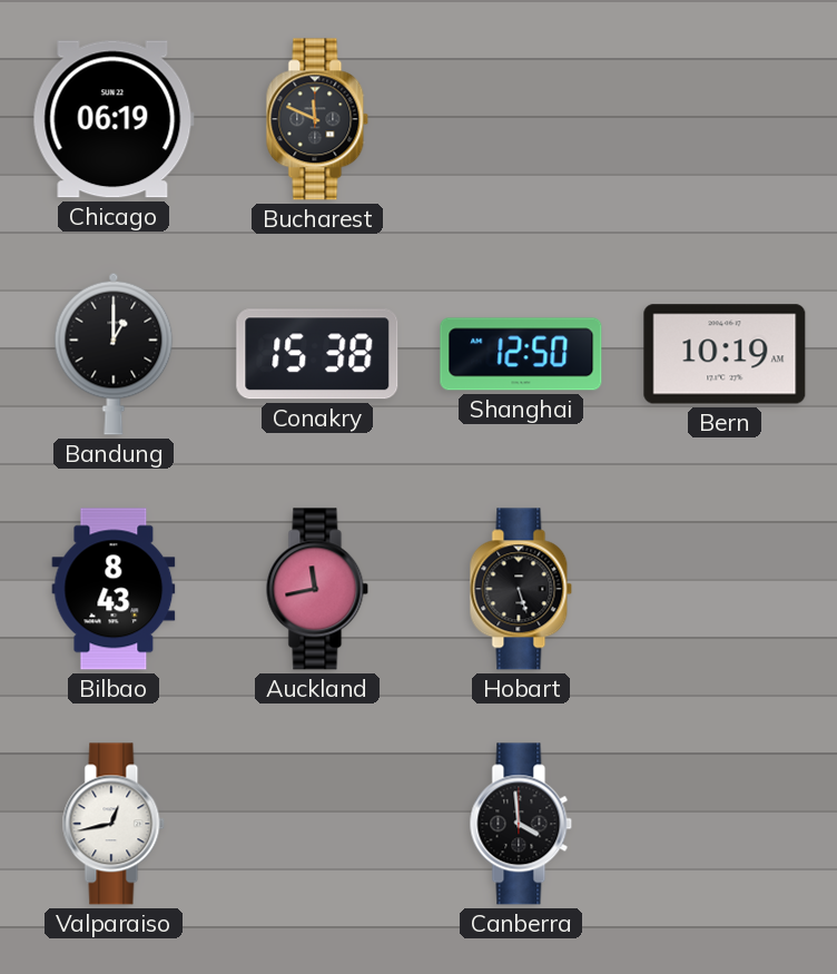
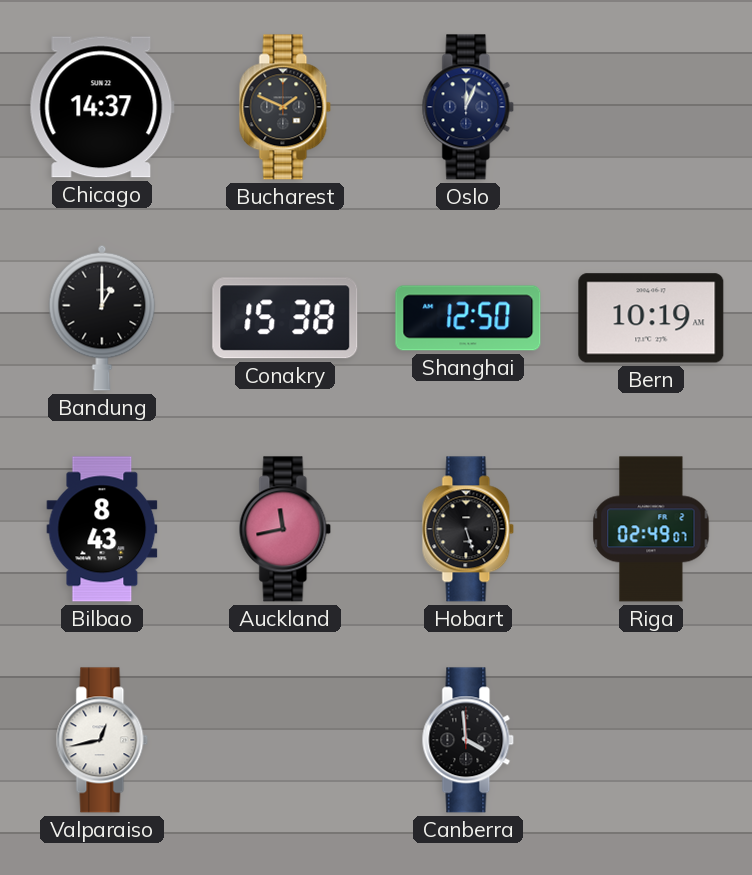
Chicago: 06:19 -> 14:37 (102, 107)
Bucharest: 11:49 -> 1:49 (285, 107)
Oslo: none -> 12:04 (468, 107)
Riga: none -> 02:49 (651, 529)
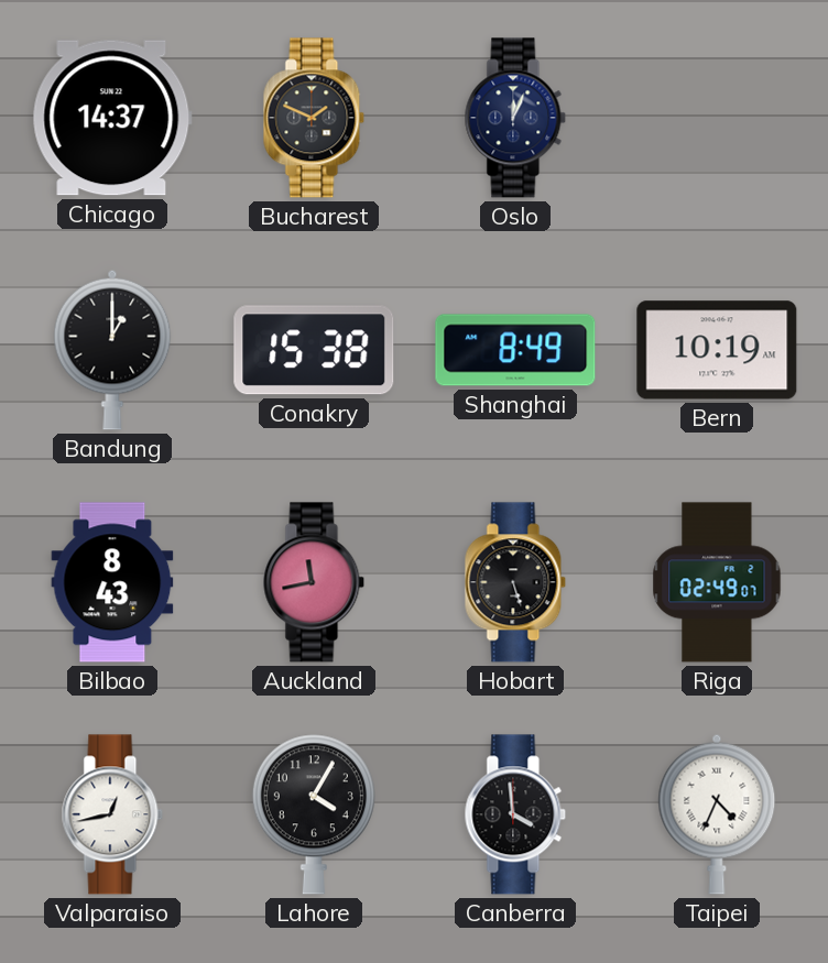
Shanghai: 12:50 -> 8:49 (515, 350)
Lahore: none -> 4:05 (314, 814)
Taipei: none -> 4:34 (717, 814)
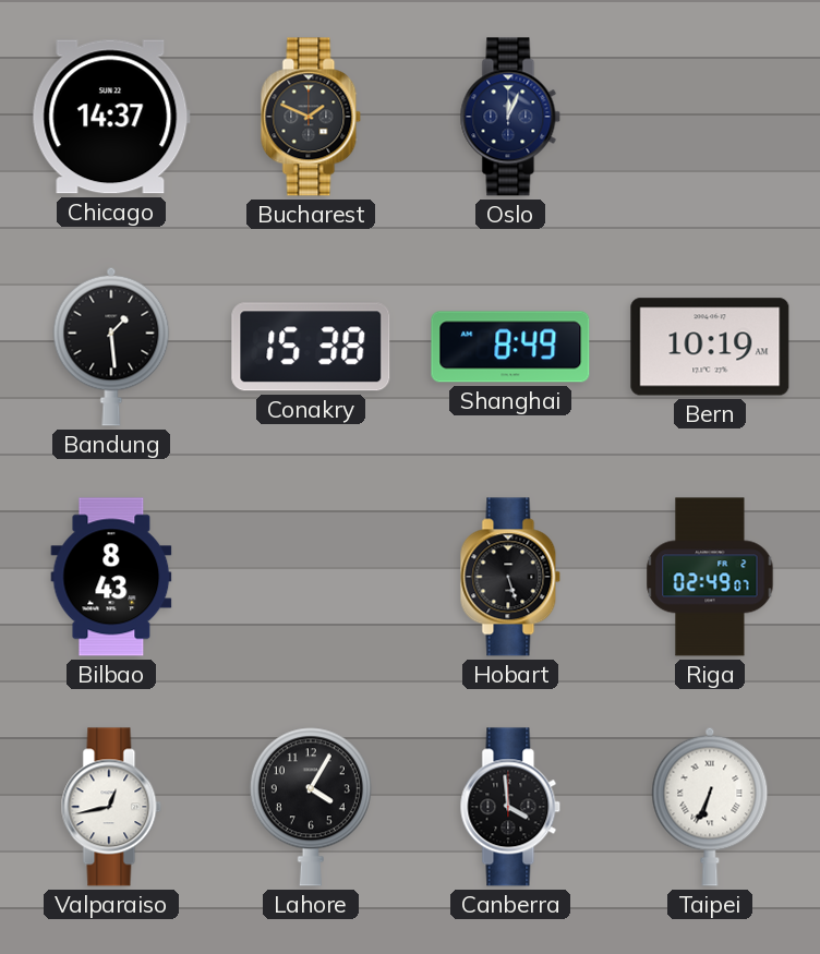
Bandung: 1:00 -> 1:29 (111, 347)
Auckland: 11:43 -> none (314, 582)
Taipei: 4:34 -> 6:34 (710, 807)
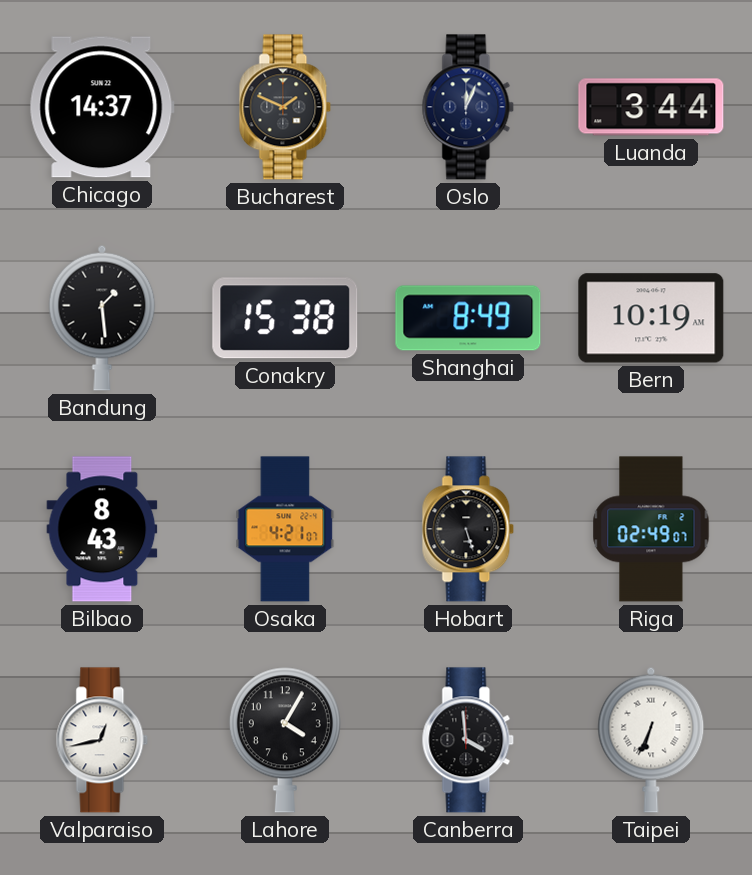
Luanda: none -> 3:44 (651, 107)
Osaka: none -> 4:21 (285, 529)
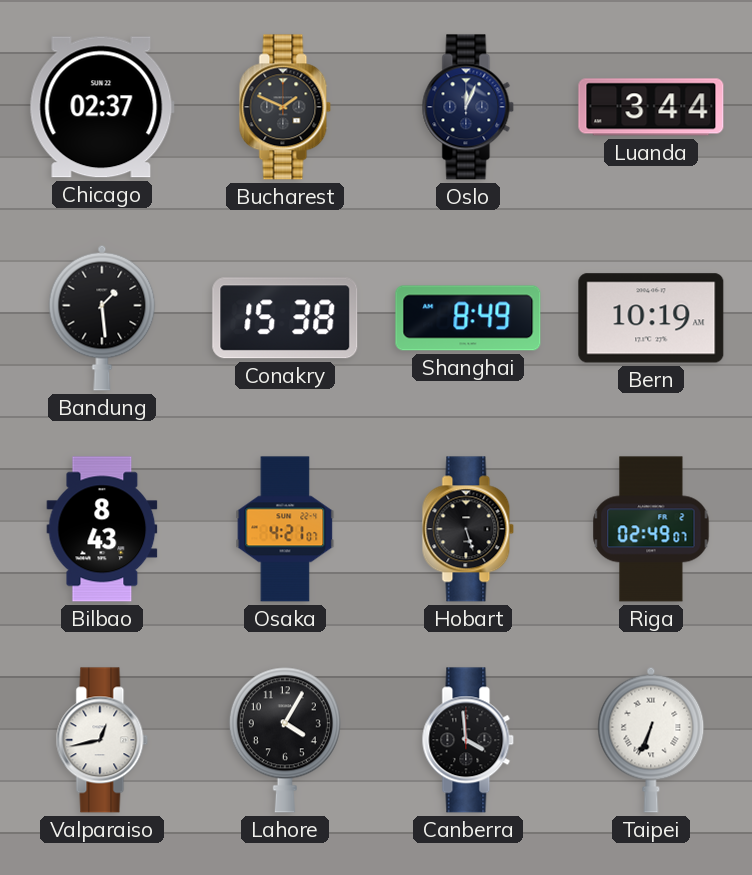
Chicago: 14:37 -> 02:37 (102, 107)
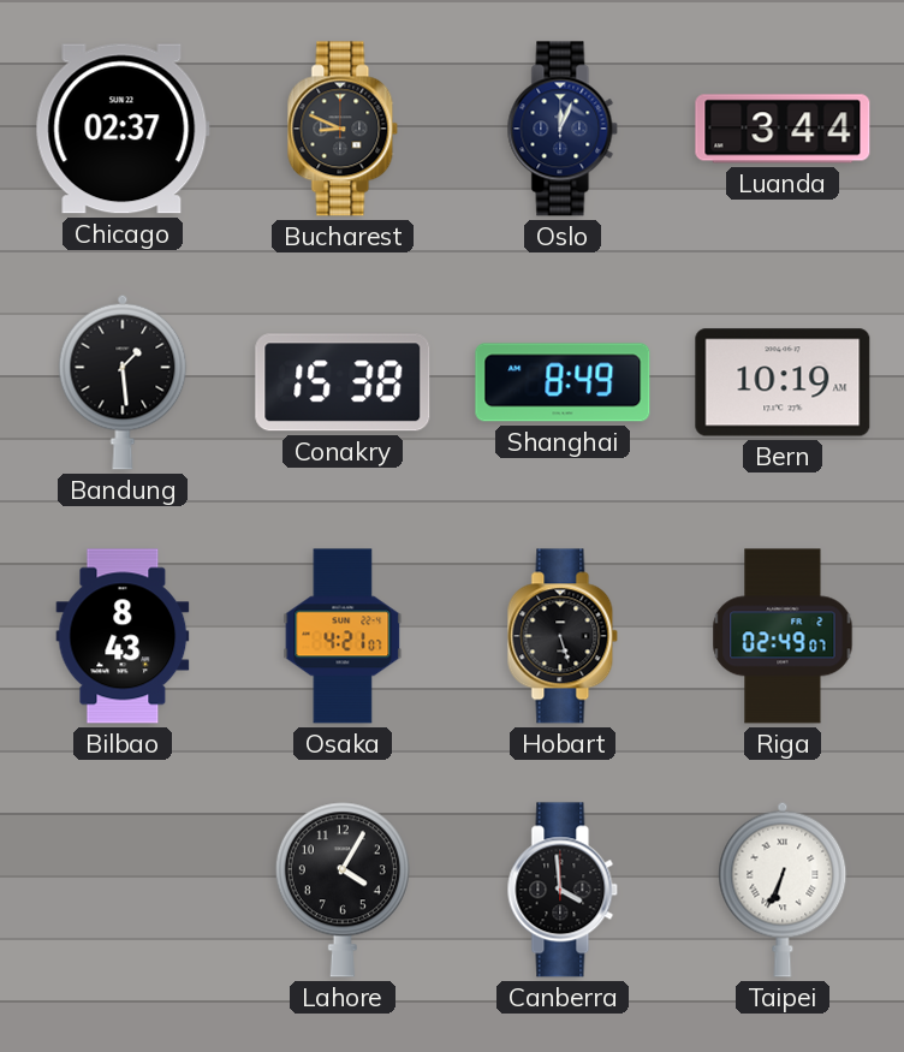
Bucharest: 1:49 -> 8:49 (343, 129)
Valparaiso: 12:43 -> none (102, 740)
